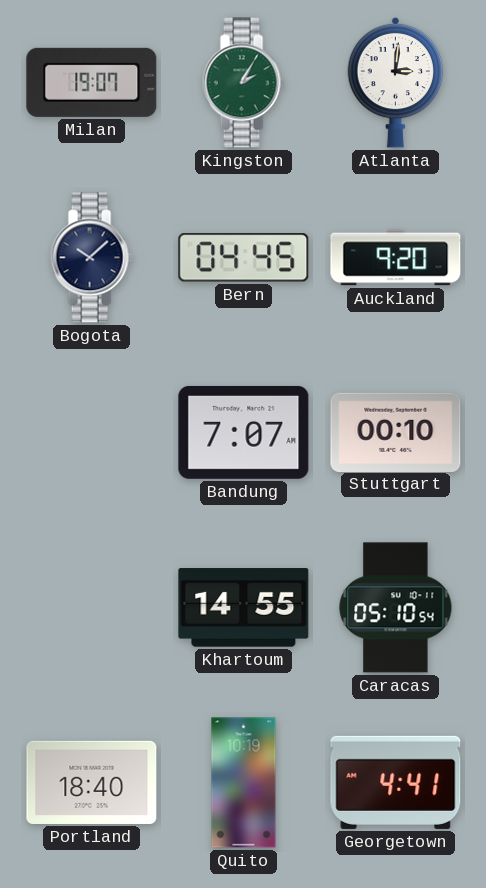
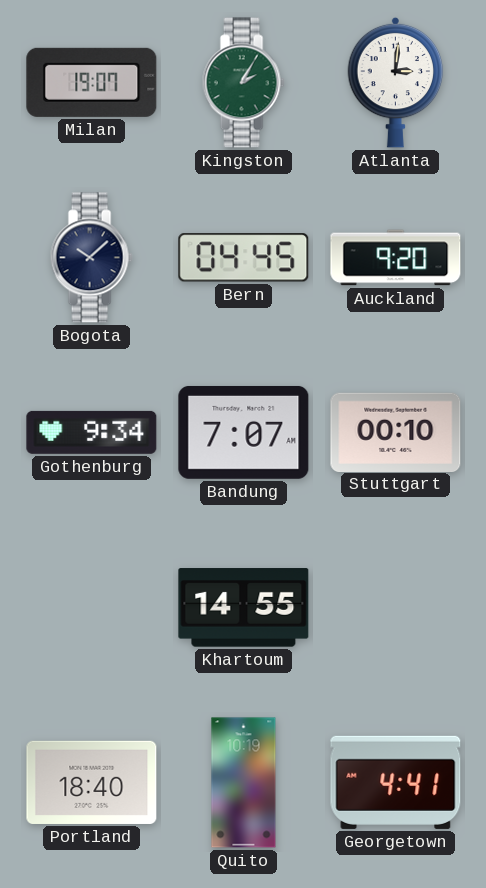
Gothenburg: none -> 9:34 (92, 432)
Caracas: 05:10 -> none (396, 608)
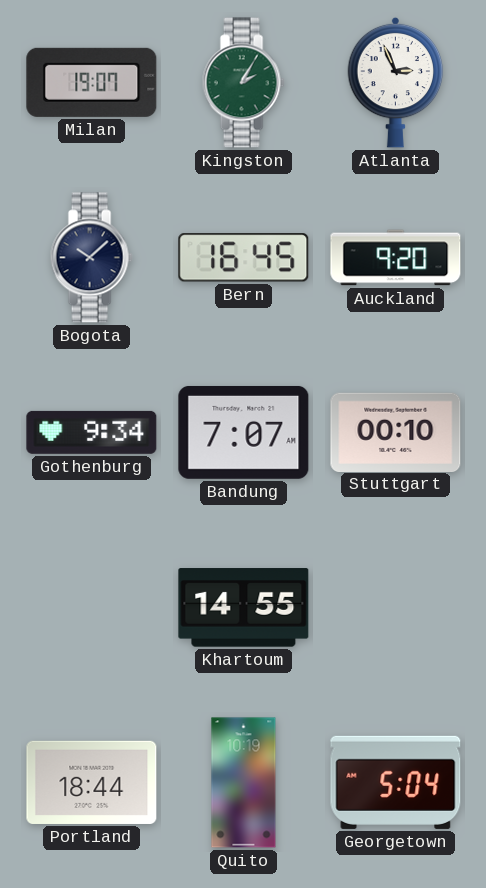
Atlanta: 3:01 -> 2:56 (396, 82)
Bern: 04:45 -> 16:45 (244, 258)
Portland: 18:40 -> 18:44 (92, 782)
Georgetown: 4:41 -> 5:04 (396, 782)
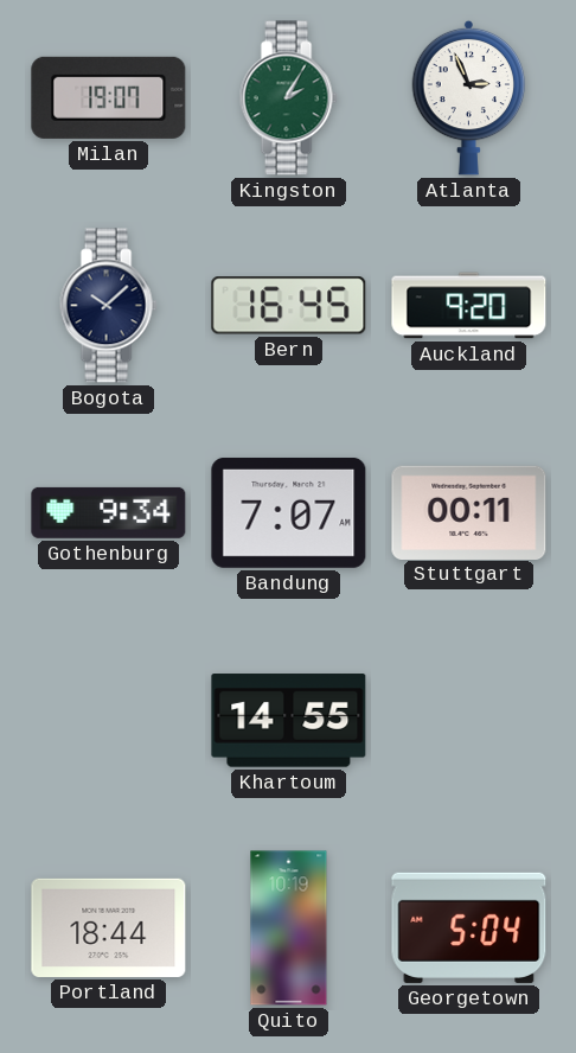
Stuttgart: 00:10 -> 00:11 (469, 512)
